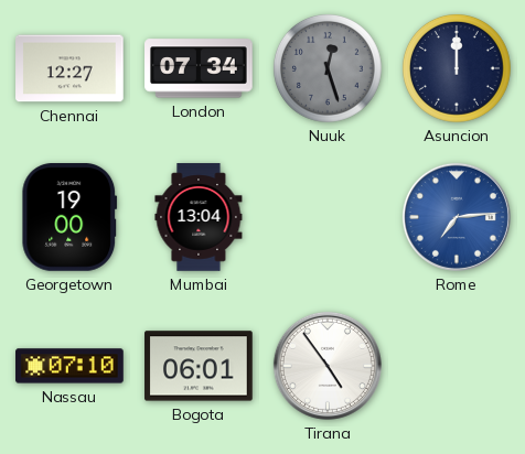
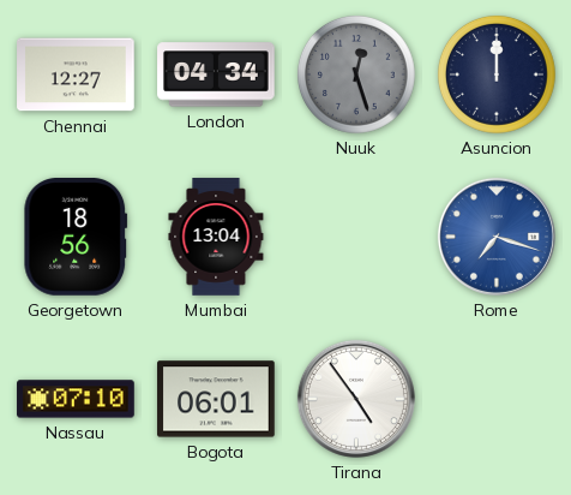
London: 07:34 -> 04:34 (216, 74)
Georgetown: 19:00 -> 18:56 (76, 238)
Rome: 7:14 -> 7:18 (497, 237)
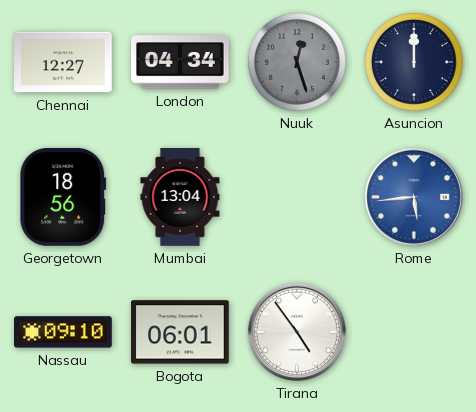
Rome: 7:18 -> 5:44 (414, 197)
Nassau: 07:10 -> 09:10 (63, 332)
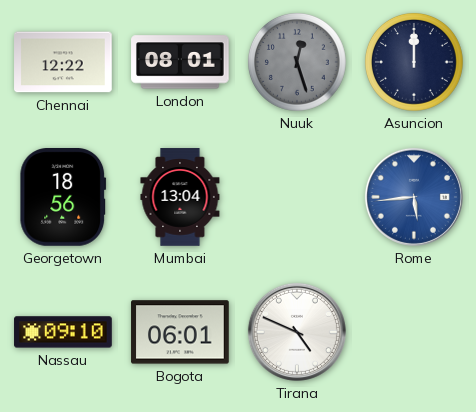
Chennai: 12:27 -> 12:22 (63, 62)
London: 04:34 -> 08:01 (180, 62)
Tirana: 4:54 -> 4:49 (297, 332)
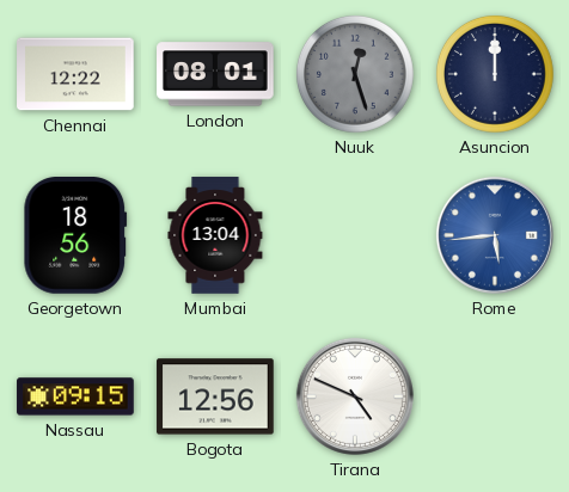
Nassau: 09:10 -> 09:15 (75, 396)
Bogota: 06:01 -> 12:56 (215, 396)
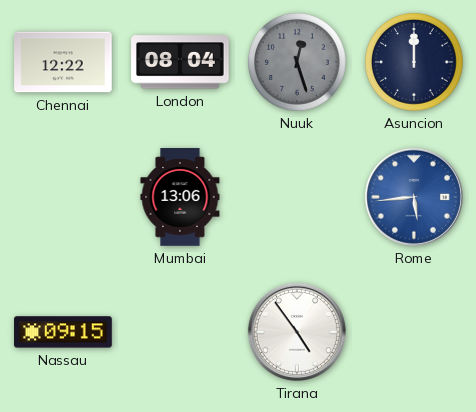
London: 08:01 -> 08:04 (180, 62)
Georgetown: 18:56 -> none (75, 236)
Mumbai: 13:04 -> 13:06 (180, 197)
Bogota: 12:56 -> none (215, 396)
Tirana: 4:49 -> 4:54 (297, 332)
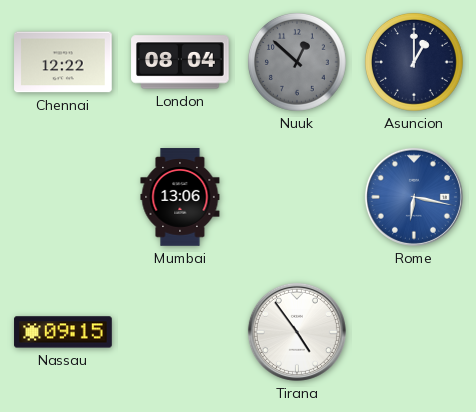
Nuuk: 12:27 -> 12:52 (297, 62)
Asuncion: 12:00 -> 1:00 (414, 62)
Rome: 5:44 -> 6:17 (414, 197)
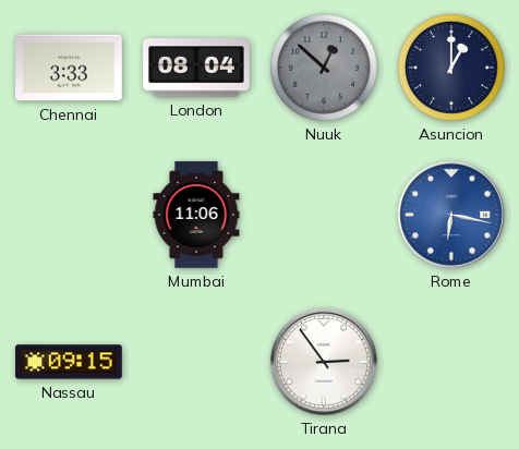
Chennai: 12:22 -> 3:33 (69, 68)
Mumbai: 13:06 -> 11:06 (196, 215)
Tirana: 4:54 -> 2:54 (324, 362)
